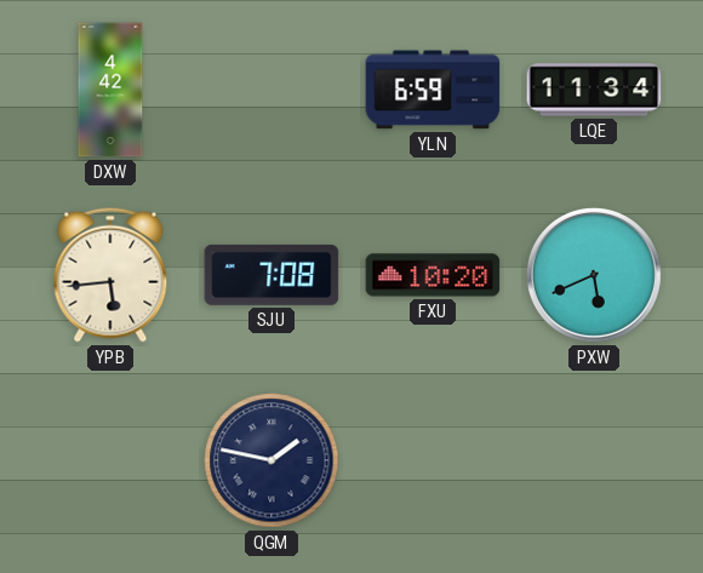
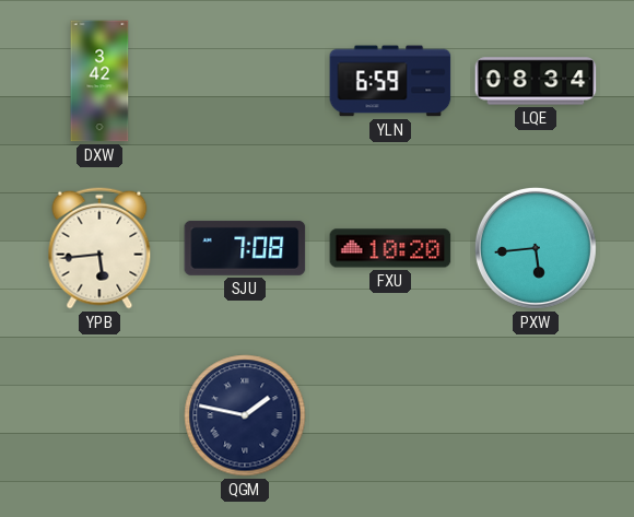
DXW: 4:42 -> 3:42 (99, 81)
LQE: 11:34 -> 08:34 (536, 81)
PXW: 5:41 -> 5:44 (536, 248)
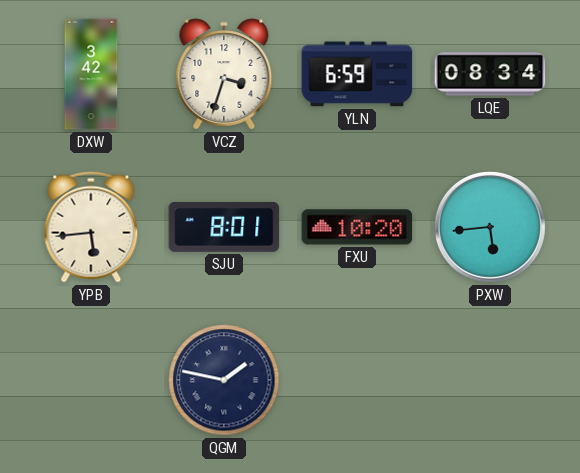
VCZ: none -> 3:33 (224, 74)
SJU: 7:08 -> 8:01 (224, 227)
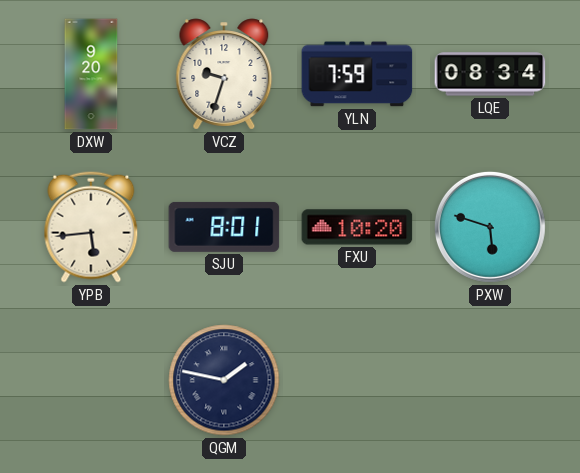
DXW: 3:42 -> 9:20 (91, 74)
VCZ: 3:33 -> 9:33 (224, 74)
YLN: 6:59 -> 7:59 (357, 74)
PXW: 5:44 -> 5:48 (490, 227)
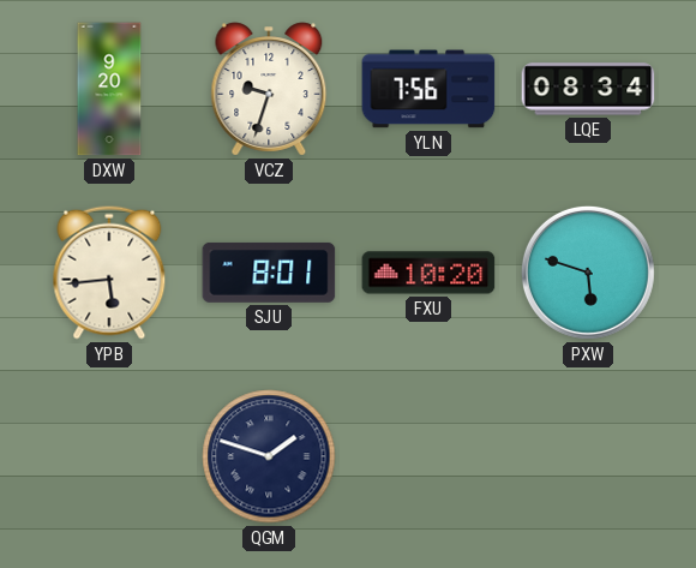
YLN: 7:59 -> 7:56 (428, 89)
QGM: 1:47 -> 1:48 (269, 456)
